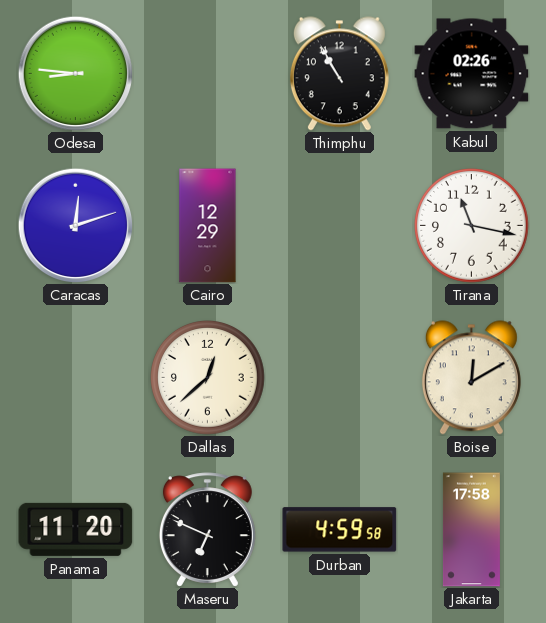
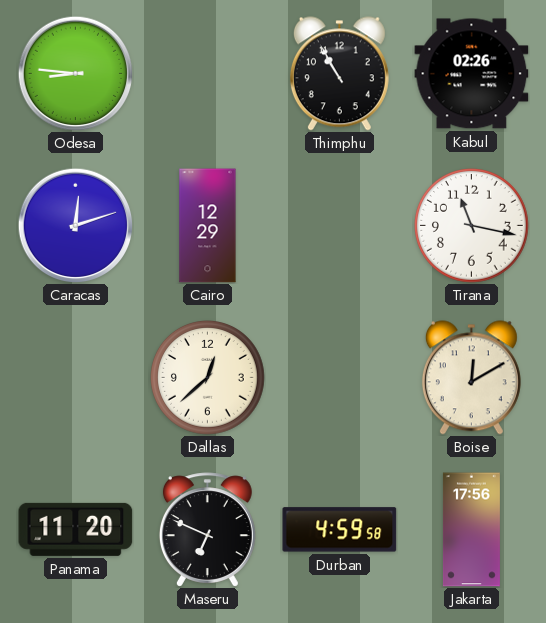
Jakarta: 17:58 -> 17:56 (471, 530)
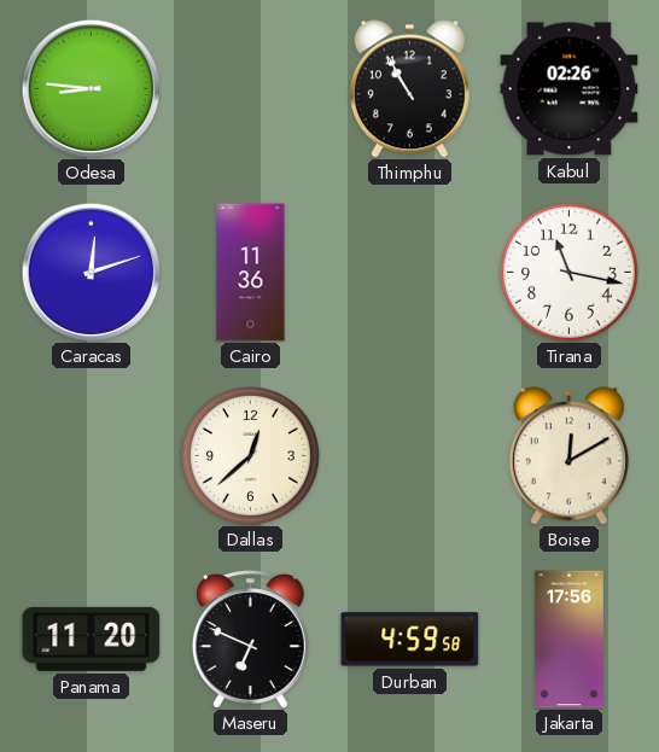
Cairo: 12:29 -> 11:36 (251, 273)
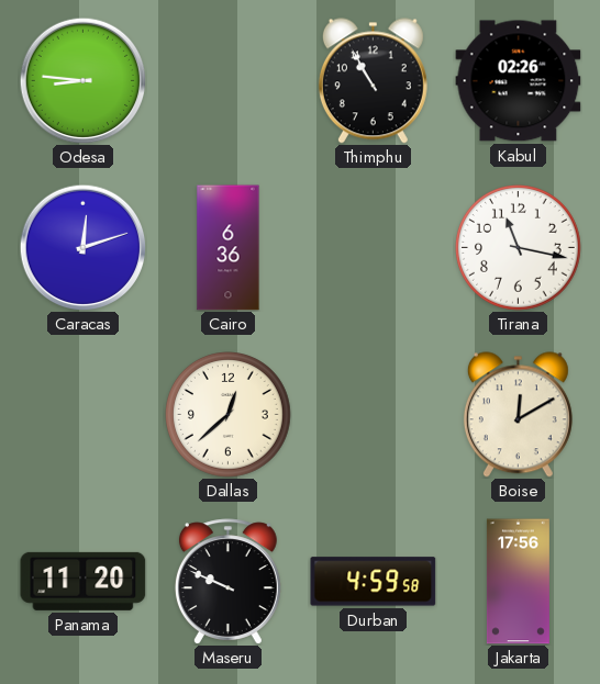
Cairo: 11:36 -> 6:36 (229, 248)
Maseru: 6:49 -> 9:49 (227, 582)
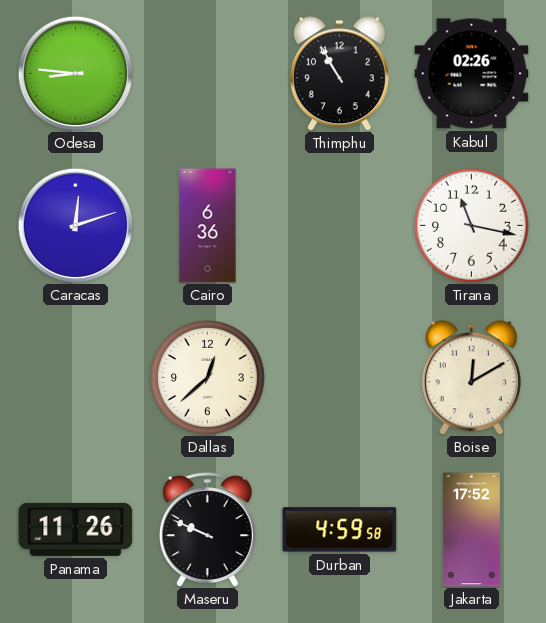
Panama: 11:20 -> 11:26 (76, 529)
Jakarta: 17:56 -> 17:52 (471, 530)
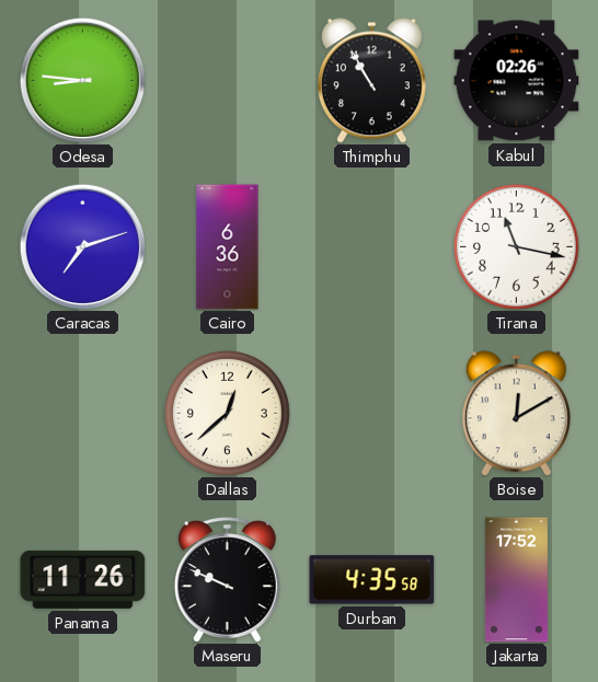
Caracas: 12:12 -> 7:12 (82, 246)
Durban: 4:59 -> 4:35 (372, 580)
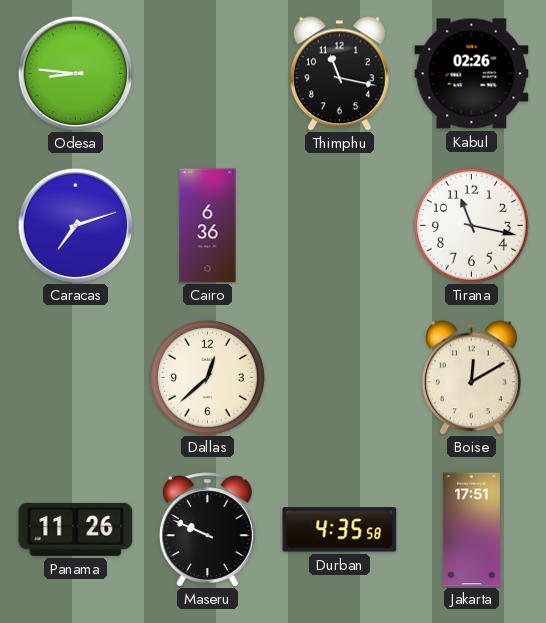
Thimphu: 10:55 -> 11:17 (339, 74)
Jakarta: 17:52 -> 17:51 (471, 530)
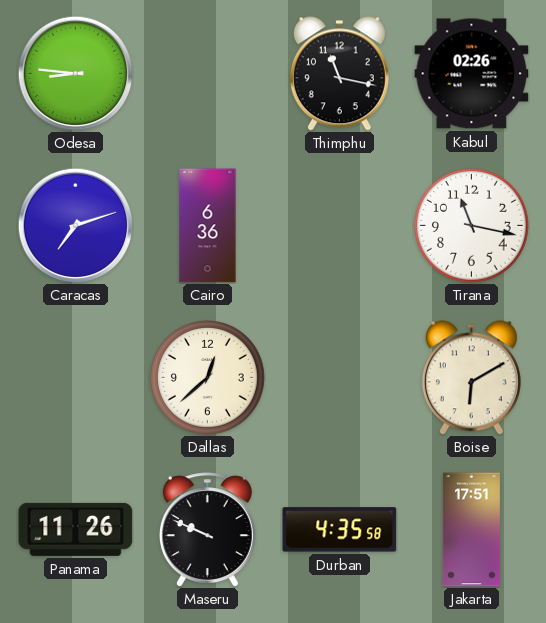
Boise: 12:10 -> 6:10 (471, 378)
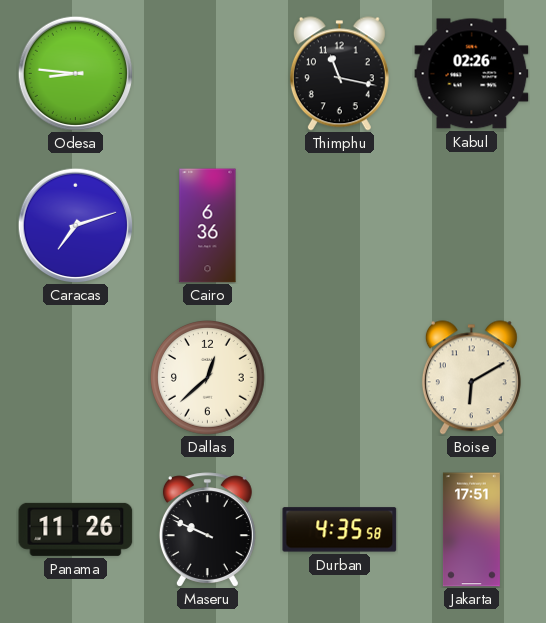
Tirana: 11:17 -> none (472, 226)
